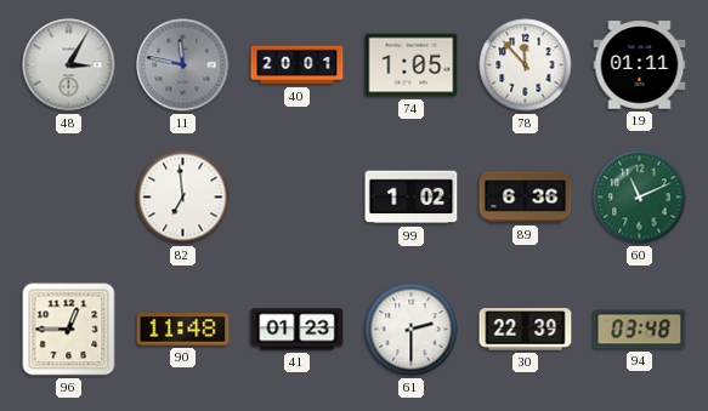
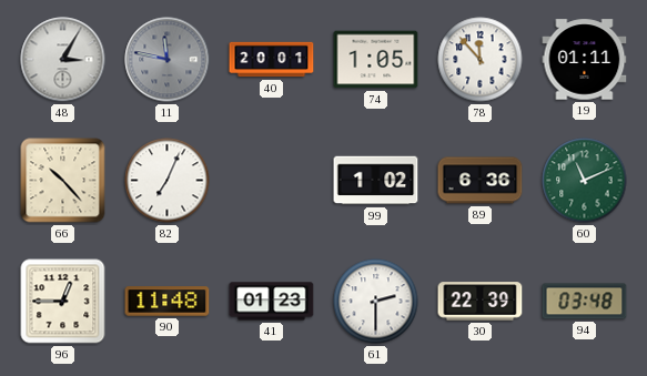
66: none -> 10:23 (63, 181)
82: 6:59 -> 7:04 (168, 181)
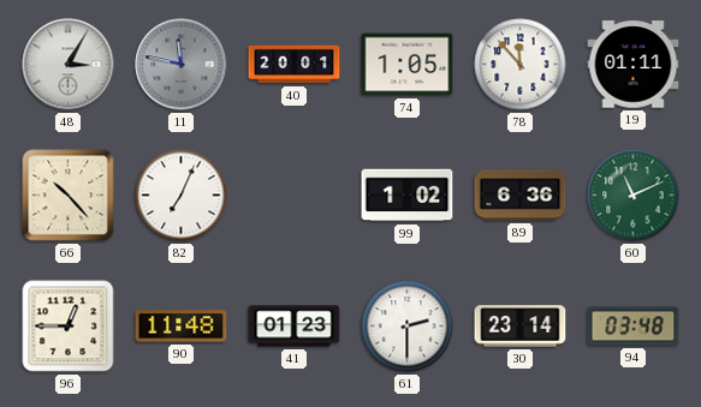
30: 22:39 -> 23:14 (521, 327)
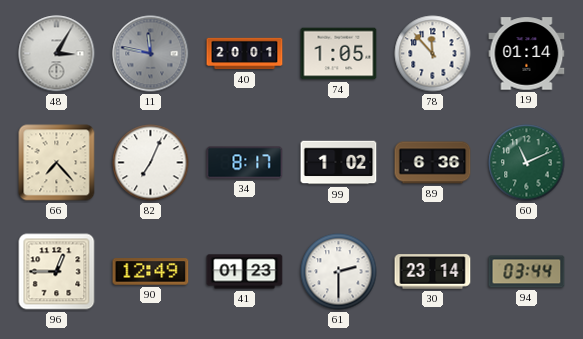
19: 01:11 -> 01:14 (527, 54)
66: 10:23 -> 7:23 (57, 163)
34: none -> 8:17 (245, 163)
90: 11:48 -> 12:49 (151, 272)
94: 03:48 -> 03:44 (527, 272)
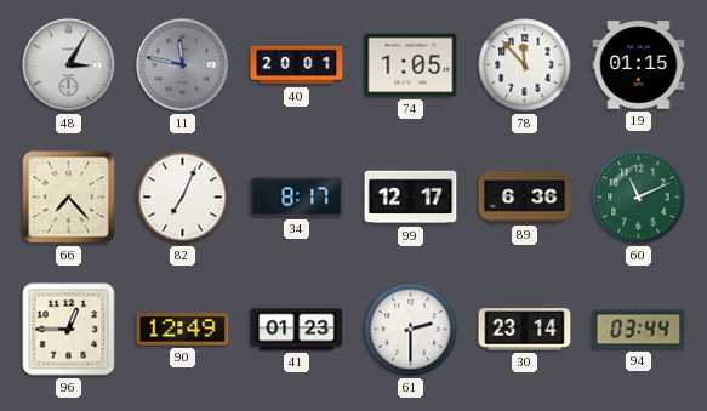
19: 01:14 -> 01:15 (639, 65)
99: 1:02 -> 12:17 (411, 198)
